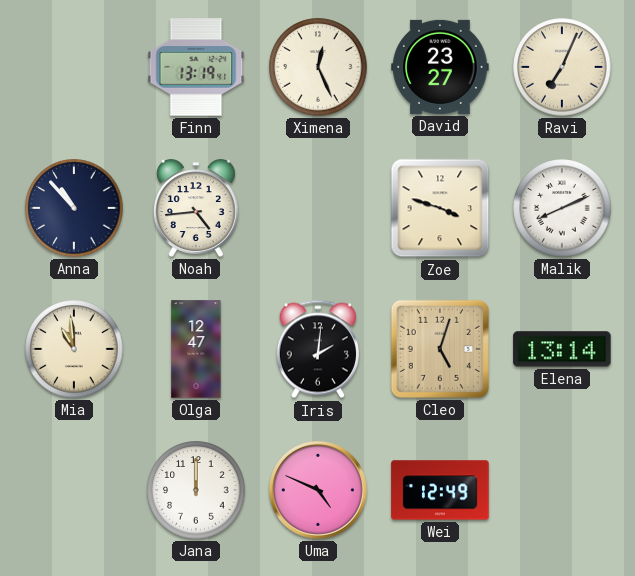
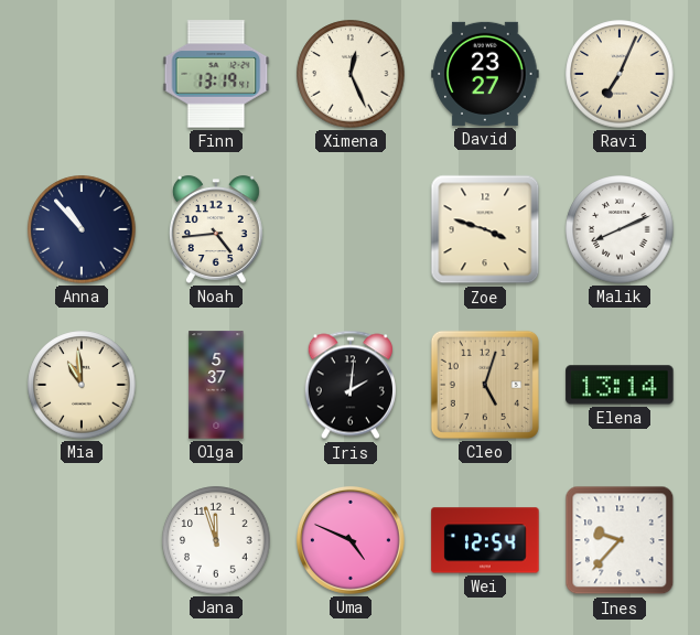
Olga: 12:47 -> 5:37 (216, 385)
Jana: 12:00 -> 11:57 (216, 540)
Wei: 12:49 -> 12:54 (485, 540)
Ines: none -> 9:37 (620, 540)
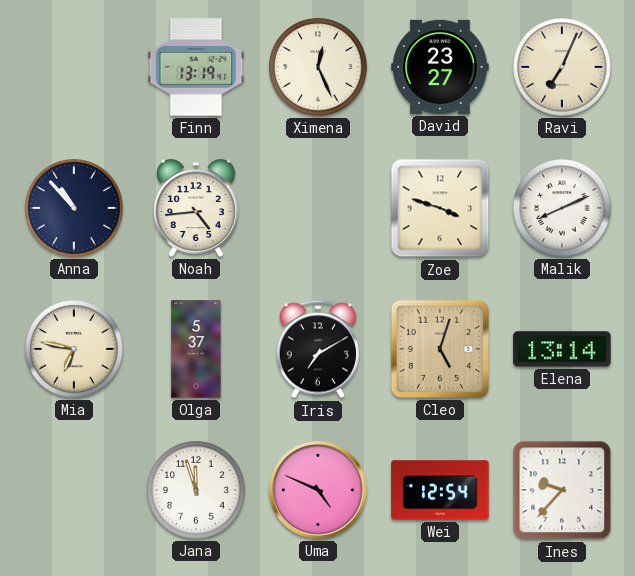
Mia: 10:59 -> 6:47 (74, 349)
Iris: 2:01 -> 7:10 (318, 349)
